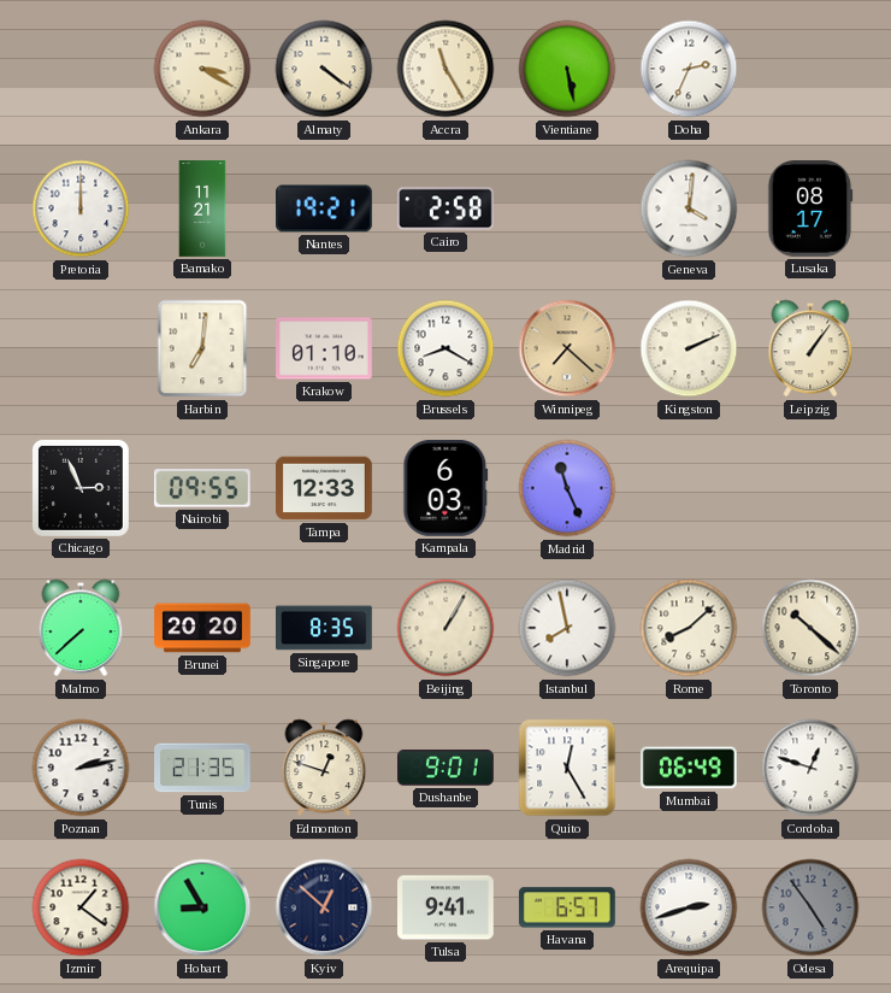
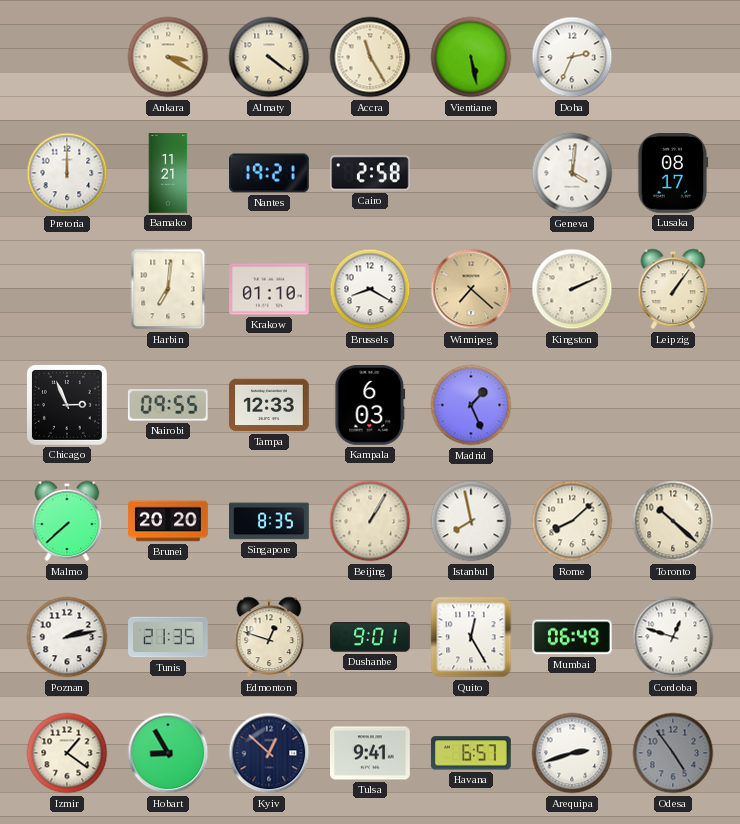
Madrid: 11:26 -> 1:26 (471, 405)
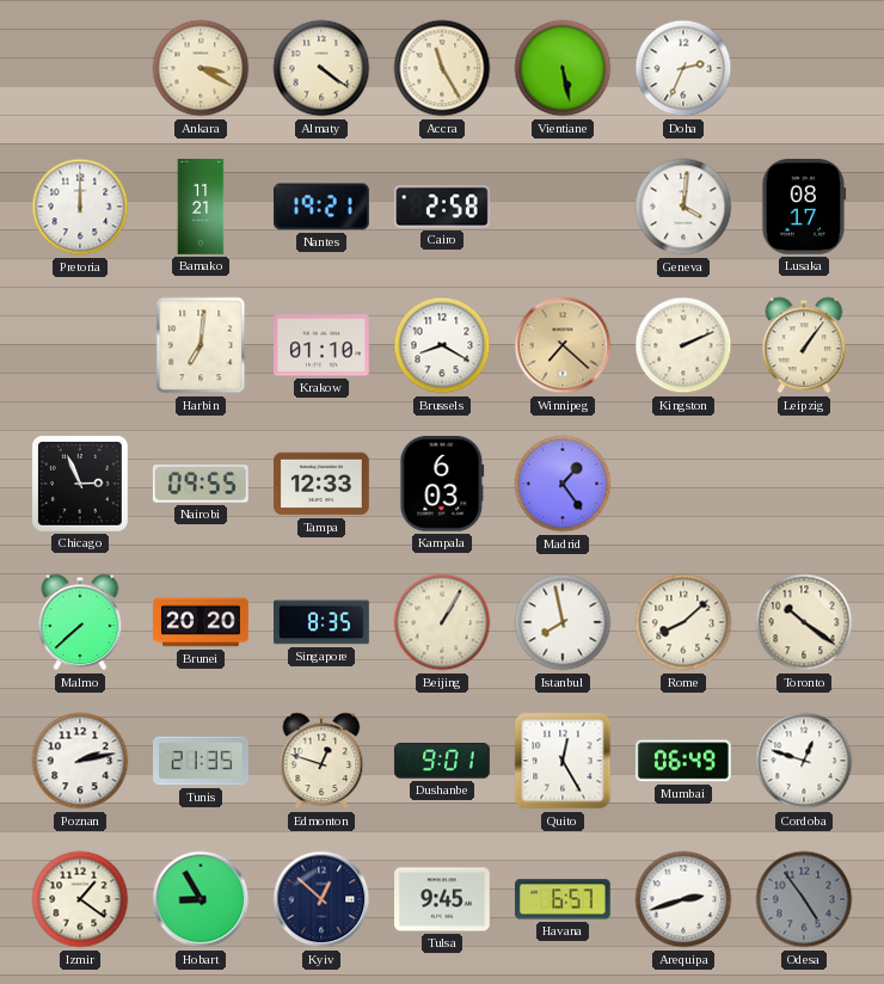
Madrid: 1:26 -> 1:24 (563, 484)
Toronto: 10:22 -> 10:21 (804, 622)
Tulsa: 9:41 -> 9:45 (443, 899)
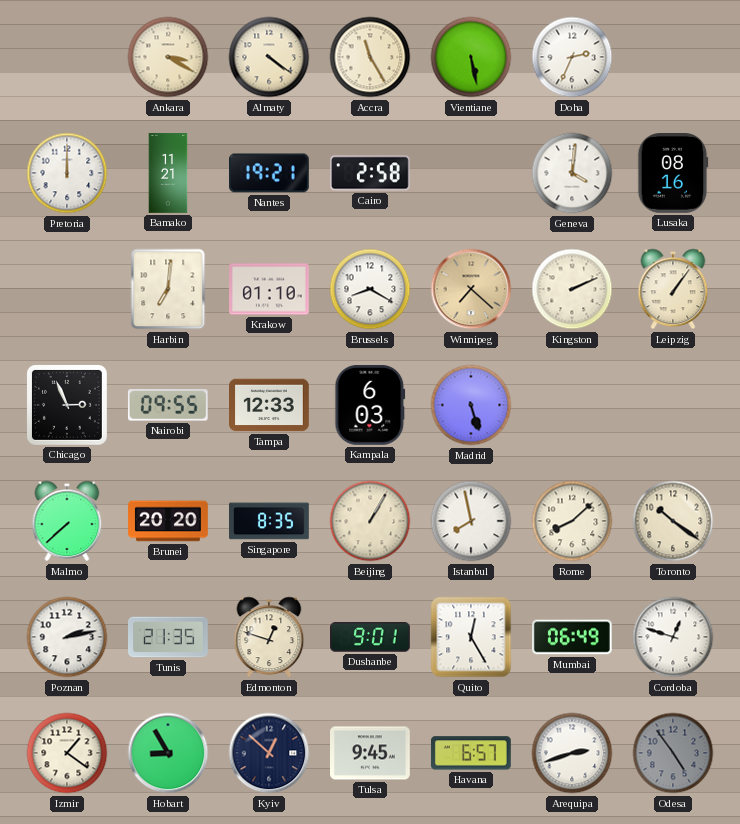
Lusaka: 08:17 -> 08:16 (673, 174)
Madrid: 1:24 -> 5:27 (471, 405)
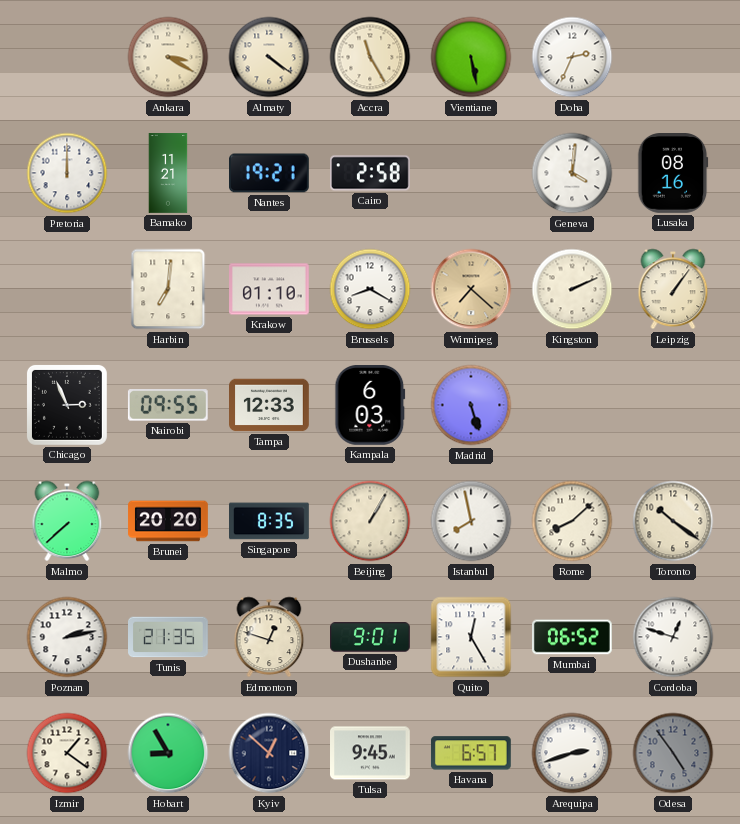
Mumbai: 06:49 -> 06:52 (572, 637)
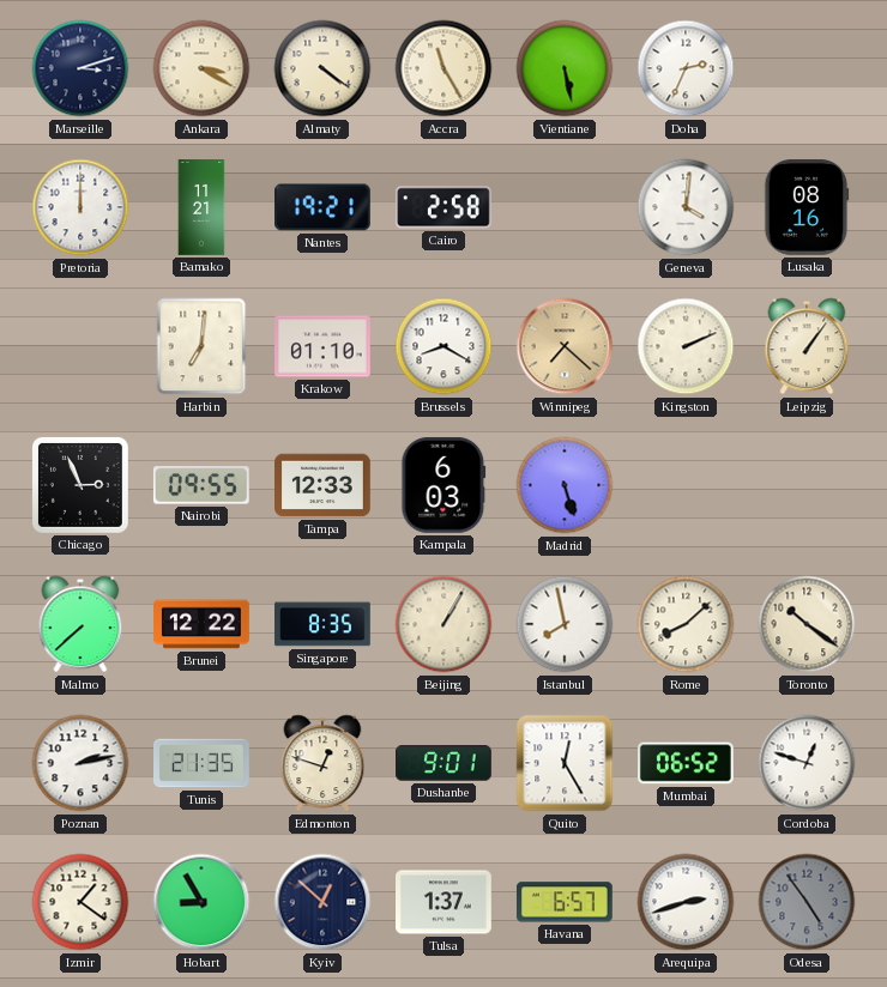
Marseille: none -> 3:12 (80, 68)
Brunei: 20:20 -> 12:22 (201, 624)
Tulsa: 9:45 -> 1:37 (445, 902)
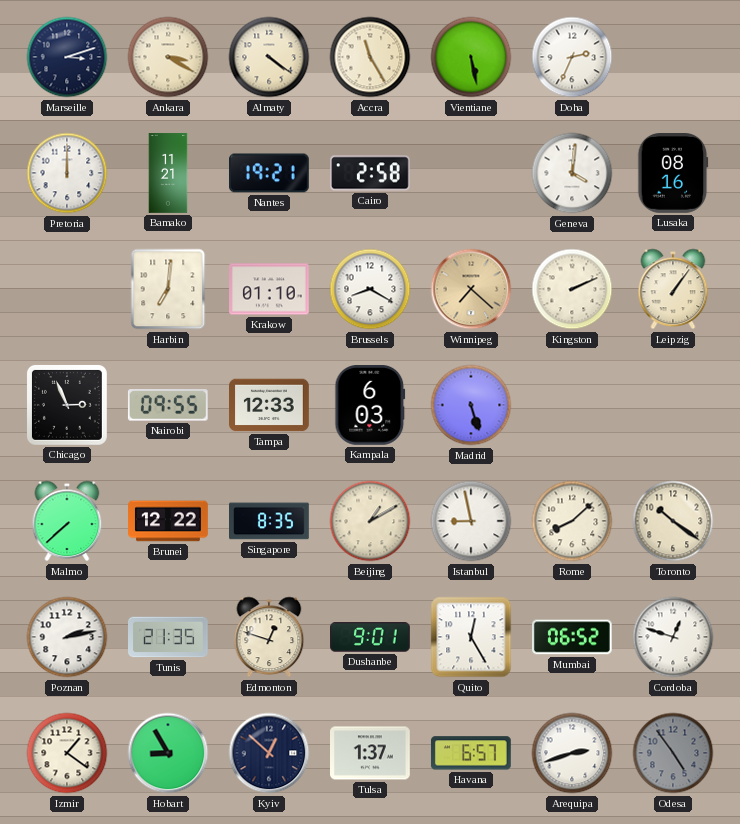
Beijing: 1:05 -> 1:10 (370, 521)
Istanbul: 7:58 -> 8:58 (471, 521)
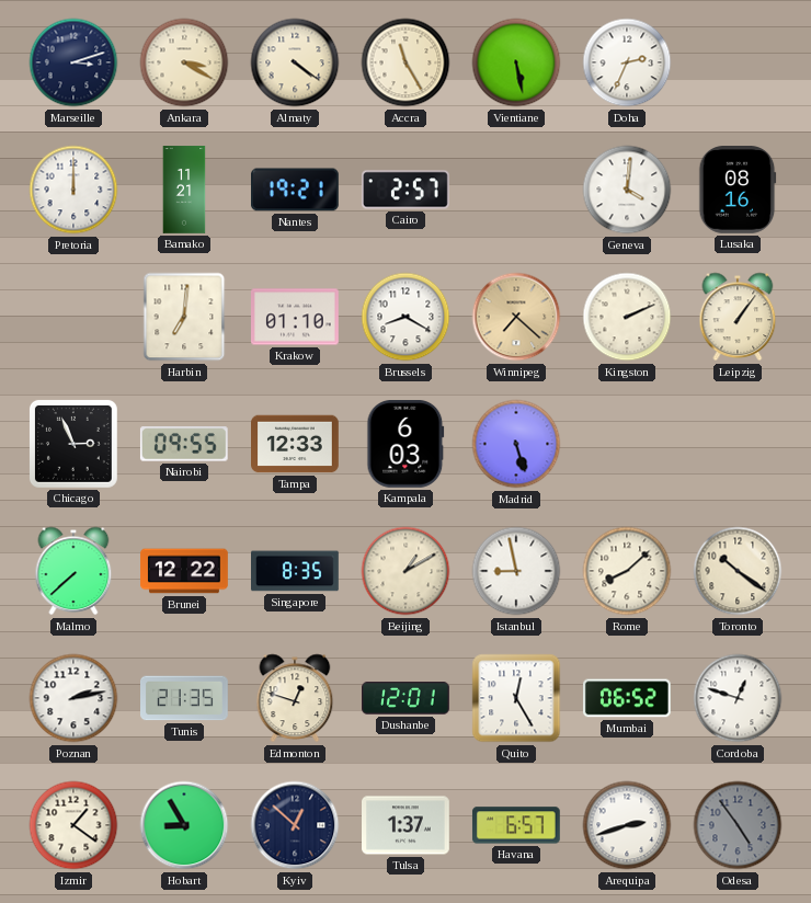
Cairo: 2:58 -> 2:57 (407, 190)
Dushanbe: 9:01 -> 12:01 (407, 698)
